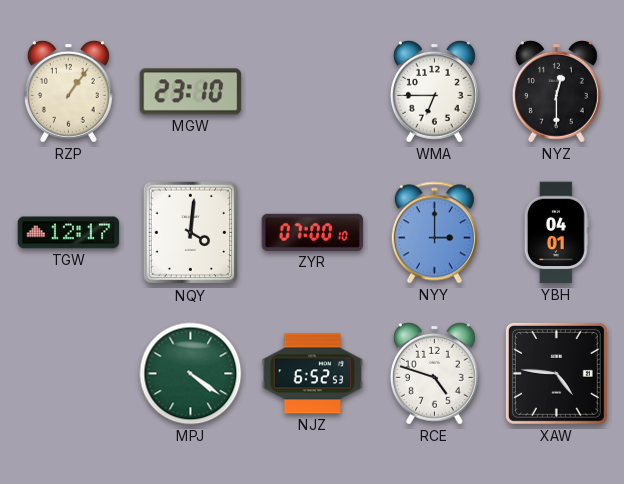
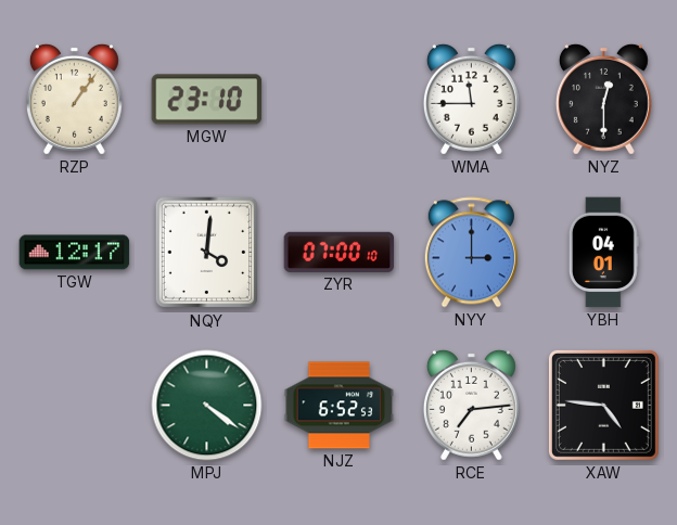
WMA: 6:45 -> 11:45 (471, 99)
RCE: 4:48 -> 7:14 (471, 405)
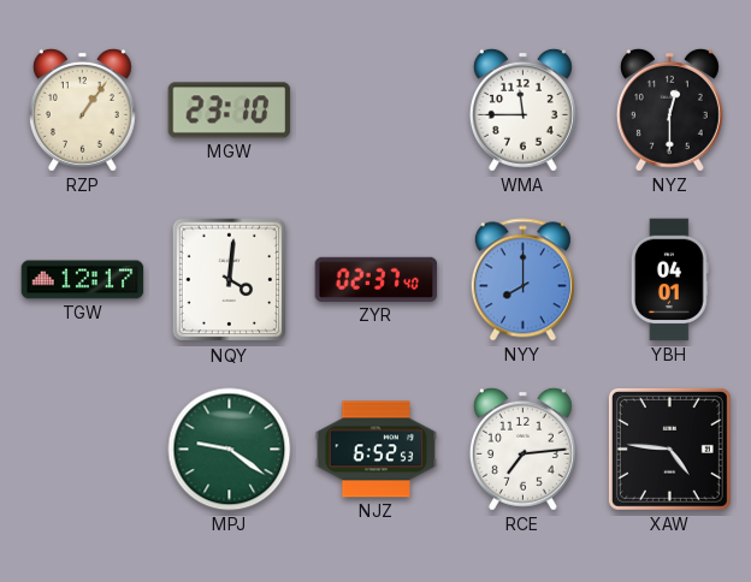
ZYR: 07:00 -> 02:37 (377, 279)
NYY: 3:00 -> 8:00 (522, 280)
MPJ: 4:21 -> 9:21 (230, 450)
